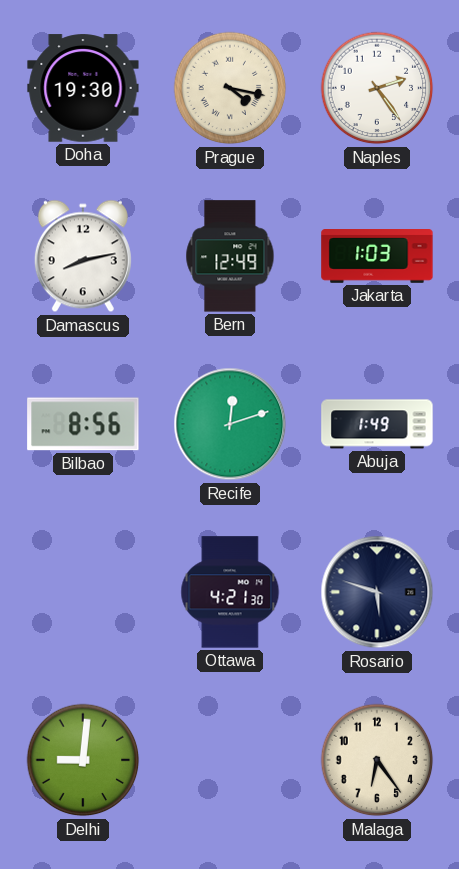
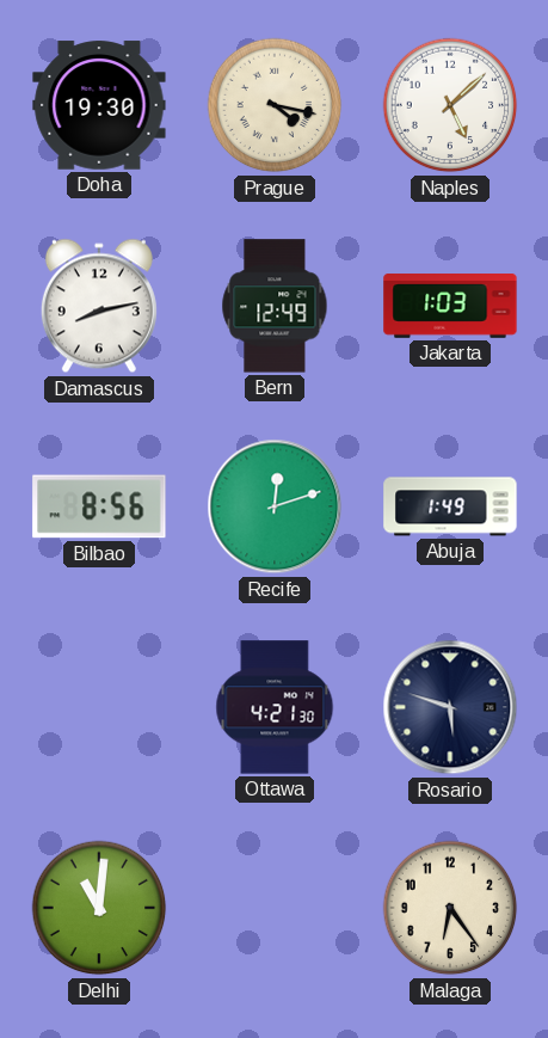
Naples: 2:24 -> 5:08 (450, 105)
Delhi: 9:01 -> 11:01 (99, 908)
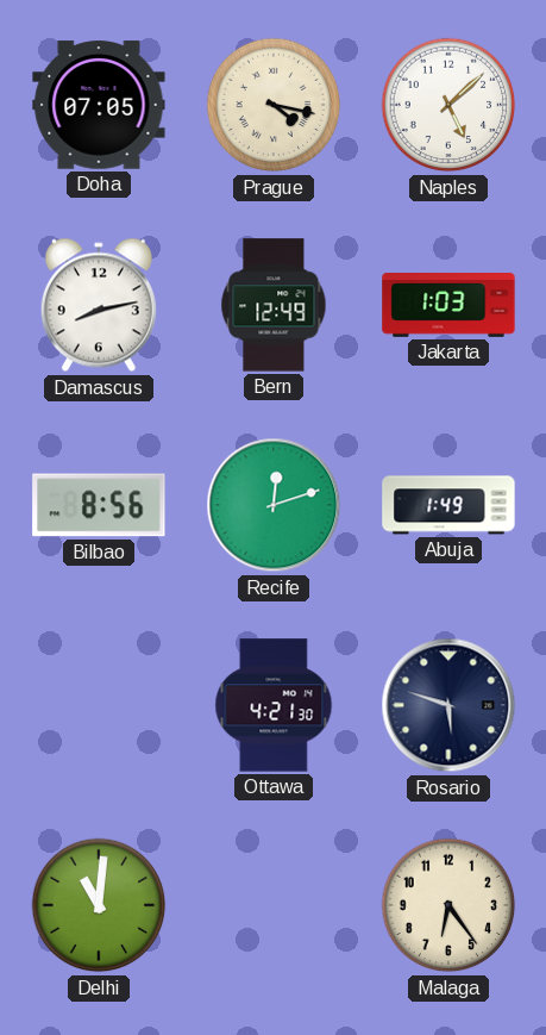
Doha: 19:30 -> 07:05 (99, 105)
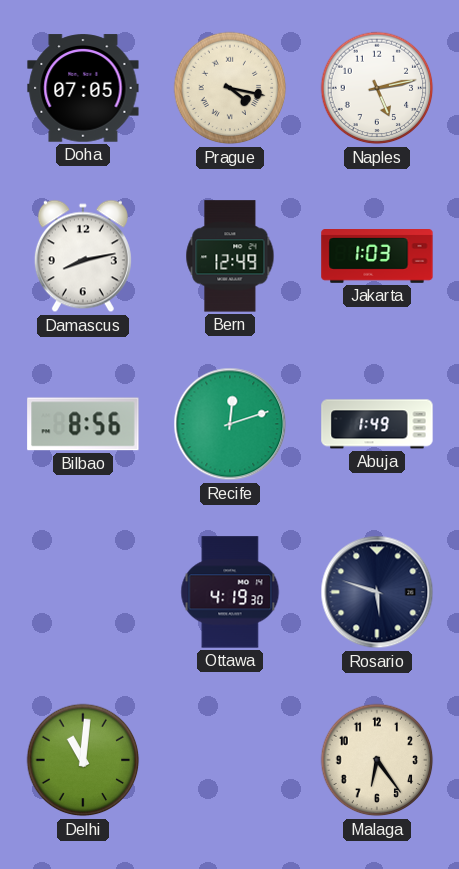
Naples: 5:08 -> 5:13 (377, 88)
Ottawa: 4:21 -> 4:19 (230, 592)
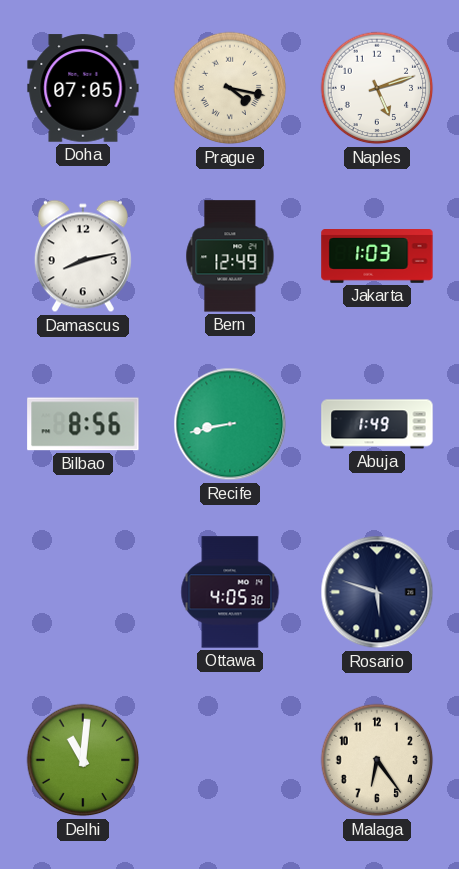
Naples: 5:13 -> 5:12 (377, 88)
Recife: 12:12 -> 8:43 (230, 424)
Ottawa: 4:19 -> 4:05 (230, 592)
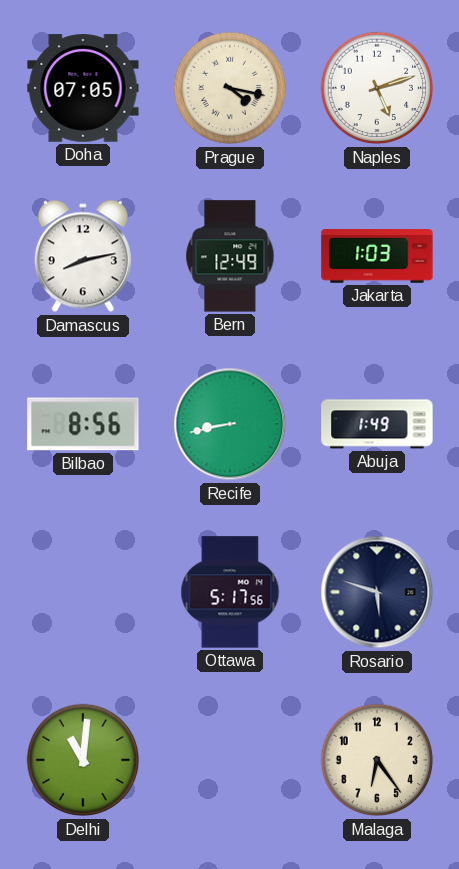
Ottawa: 4:05 -> 5:17 (230, 592)
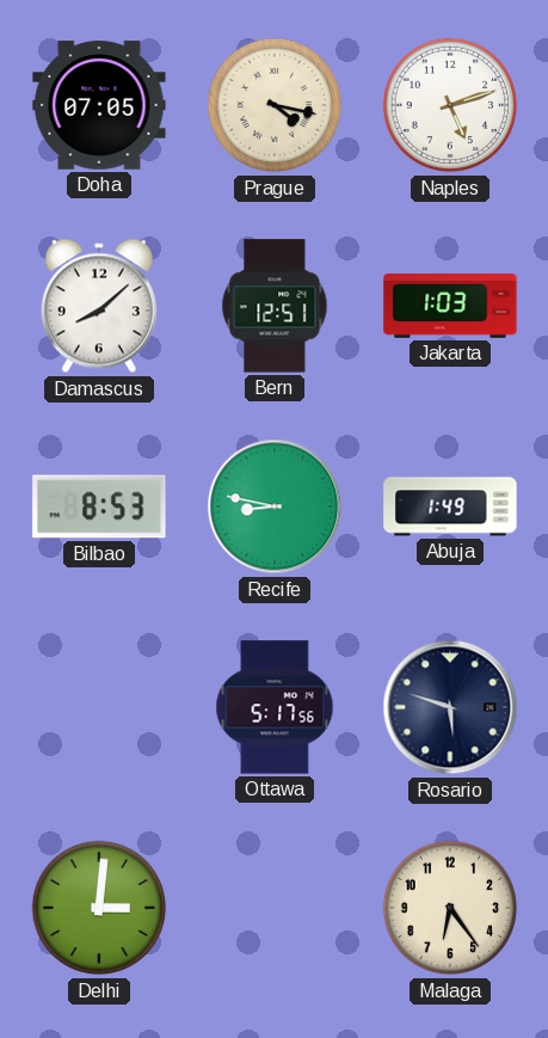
Damascus: 8:13 -> 8:08 (99, 306)
Bern: 12:49 -> 12:51 (275, 306)
Bilbao: 8:56 -> 8:53 (99, 506)
Recife: 8:43 -> 8:47 (275, 506)
Delhi: 11:01 -> 3:01 (99, 908)
